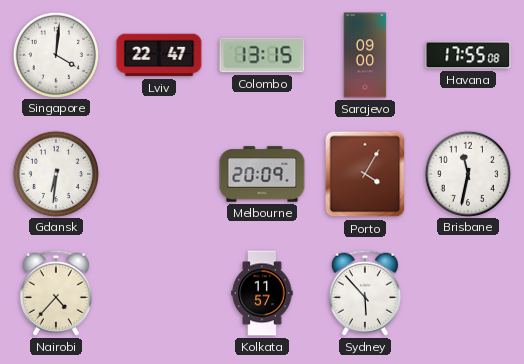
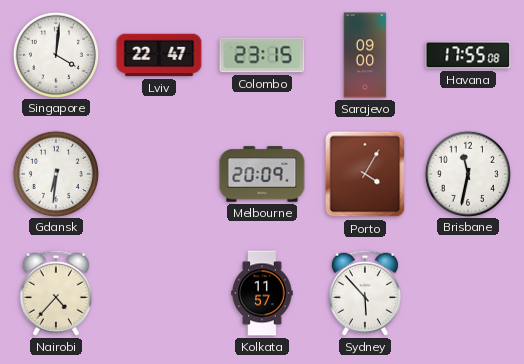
Colombo: 13:15 -> 23:15 (262, 55)
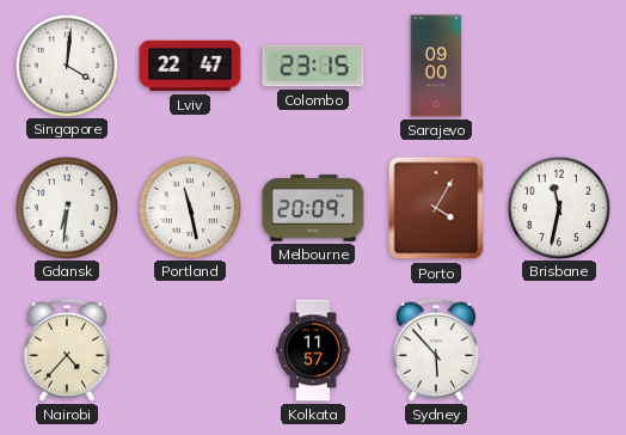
Havana: 17:55 -> none (468, 55)
Portland: none -> 11:28 (189, 207)
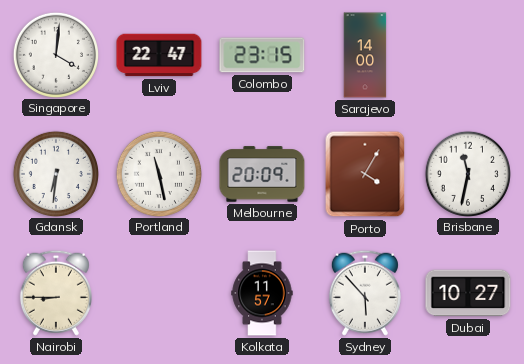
Sarajevo: 09:00 -> 14:00 (365, 55)
Nairobi: 4:37 -> 8:45 (56, 293)
Dubai: none -> 10:27 (468, 293)
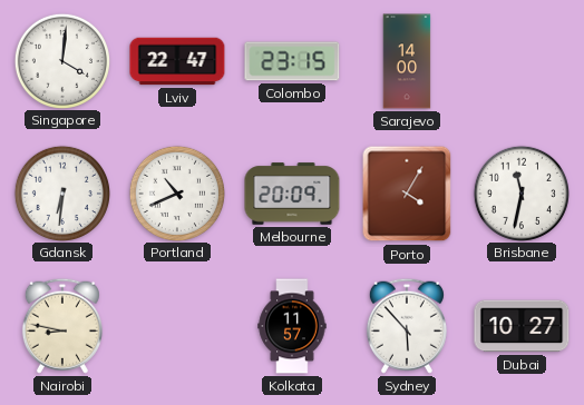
Portland: 11:28 -> 10:41 (176, 192)
Nairobi: 8:45 -> 8:47 (62, 326)
